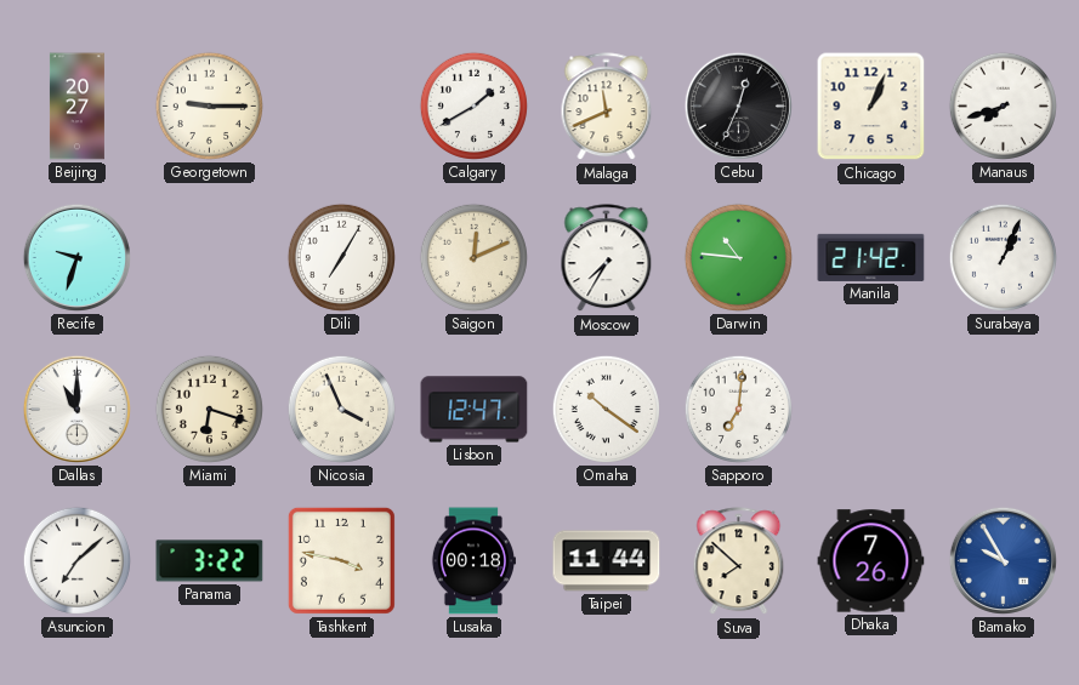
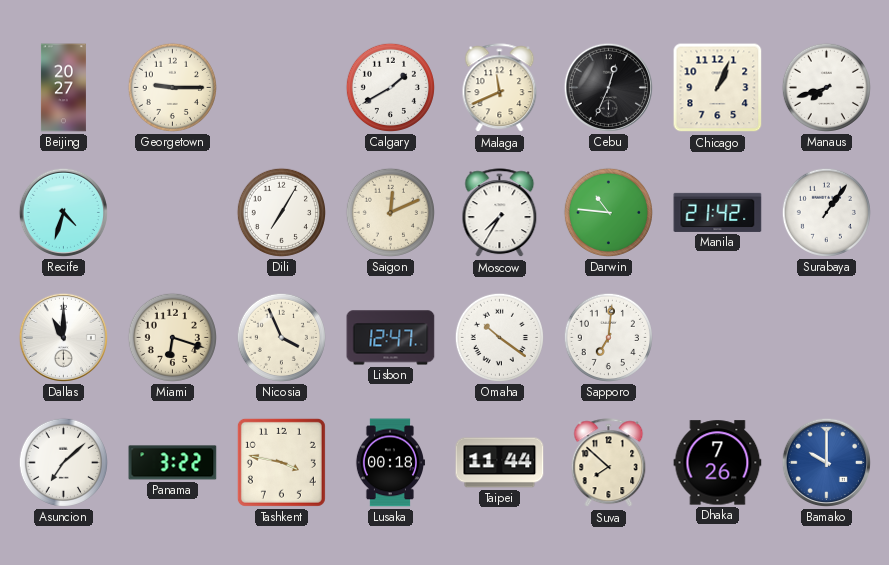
Recife: 9:33 -> 4:33 (63, 212)
Surabaya: 1:04 -> 1:06 (826, 212)
Bamako: 9:55 -> 10:00 (826, 462)
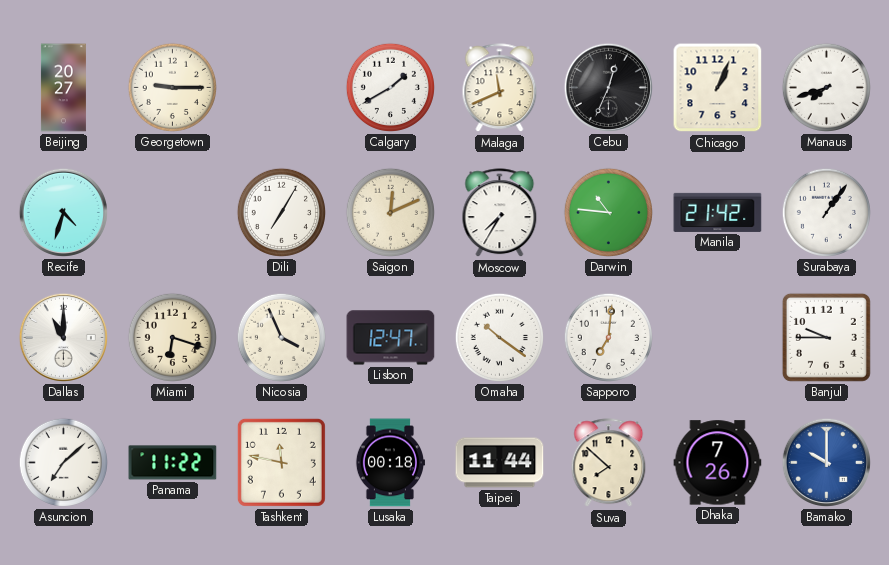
Banjul: none -> 9:45 (826, 337)
Panama: 3:22 -> 11:22 (173, 463)
Tashkent: 3:47 -> 11:47 (281, 462)
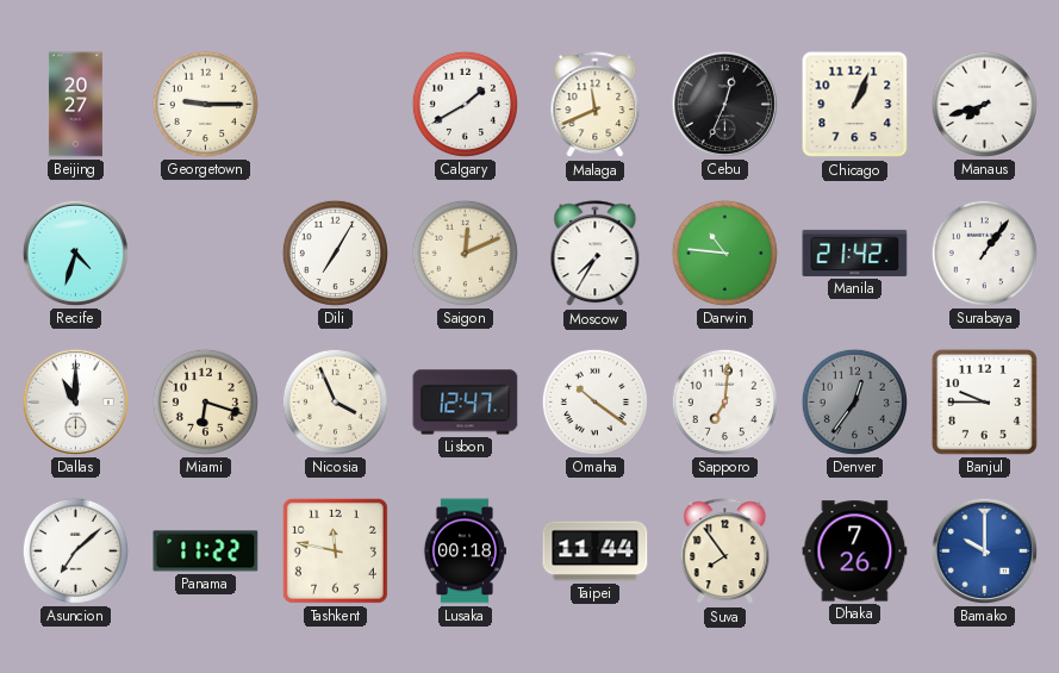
Denver: none -> 12:36 (854, 401)
Suva: 7:52 -> 7:54 (725, 552)
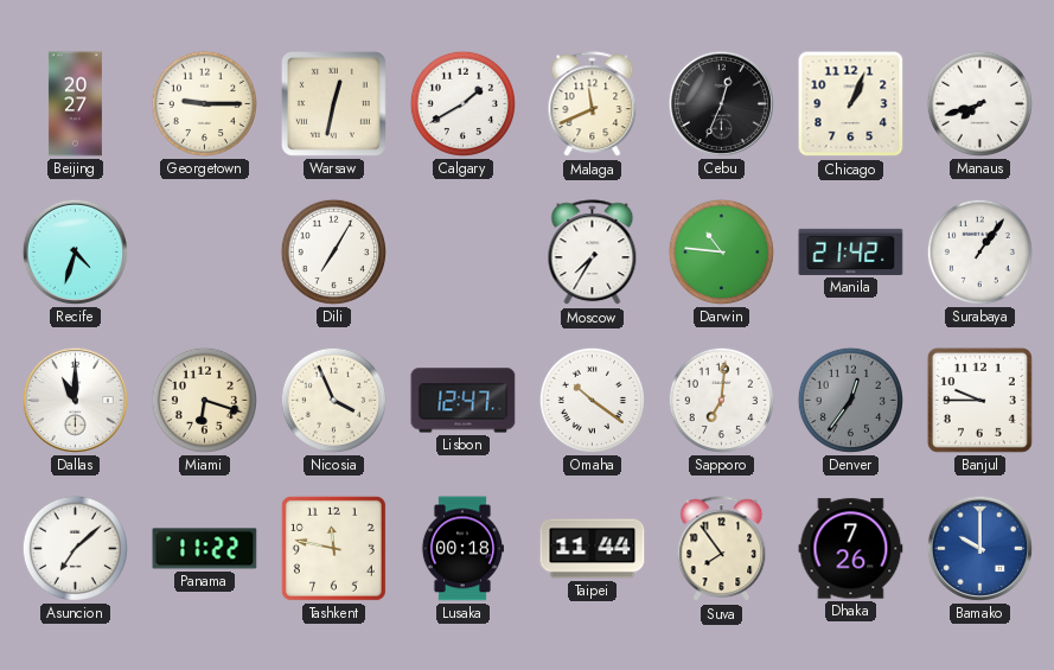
Warsaw: none -> 12:32 (333, 103)
Saigon: 12:11 -> none (465, 253)
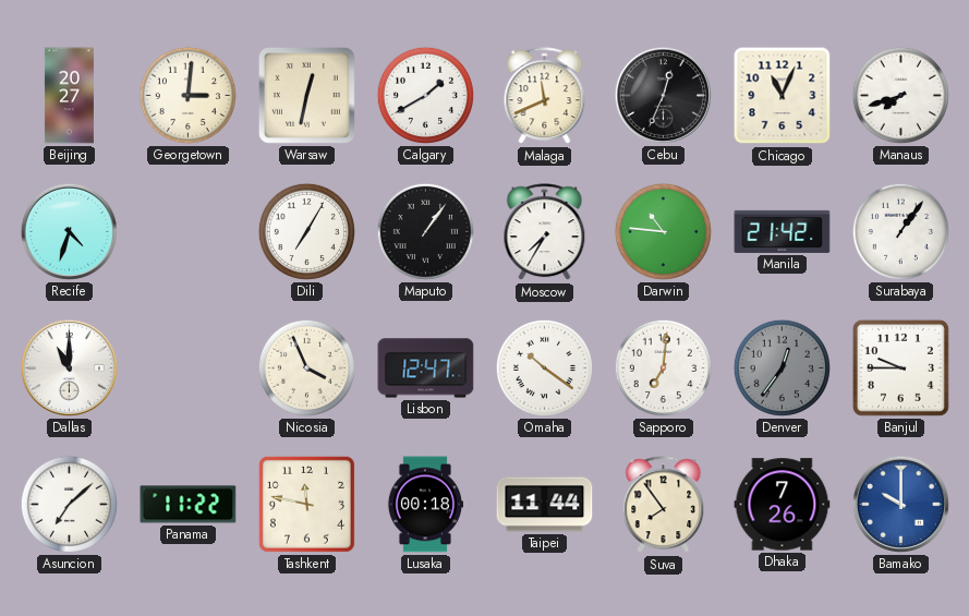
Georgetown: 9:15 -> 3:01 (187, 95)
Chicago: 1:04 -> 11:04 (783, 96)
Maputo: none -> 1:06 (425, 231)
Miami: 6:18 -> none (204, 400)
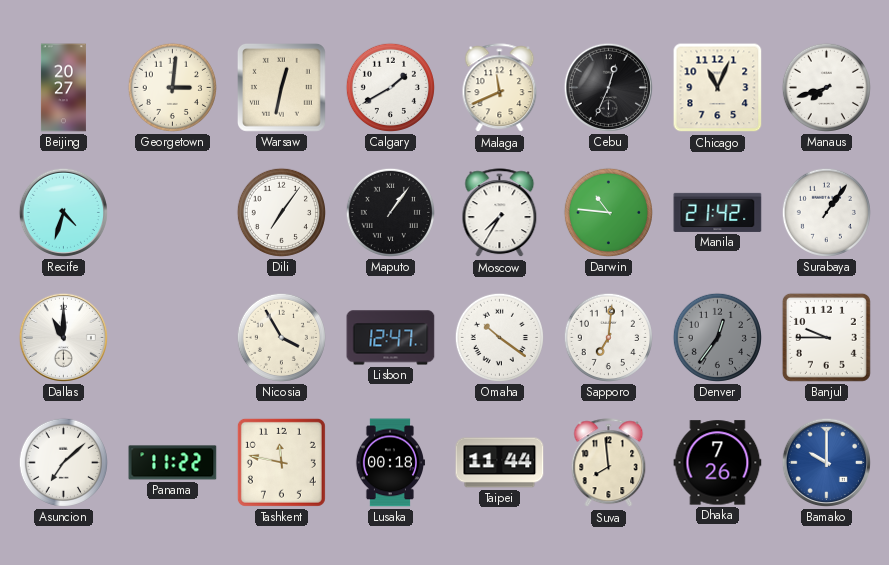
Dili: 7:05 -> 7:06 (281, 212)
Nicosia: 3:56 -> 3:55 (281, 337)
Suva: 7:54 -> 7:59 (609, 463)
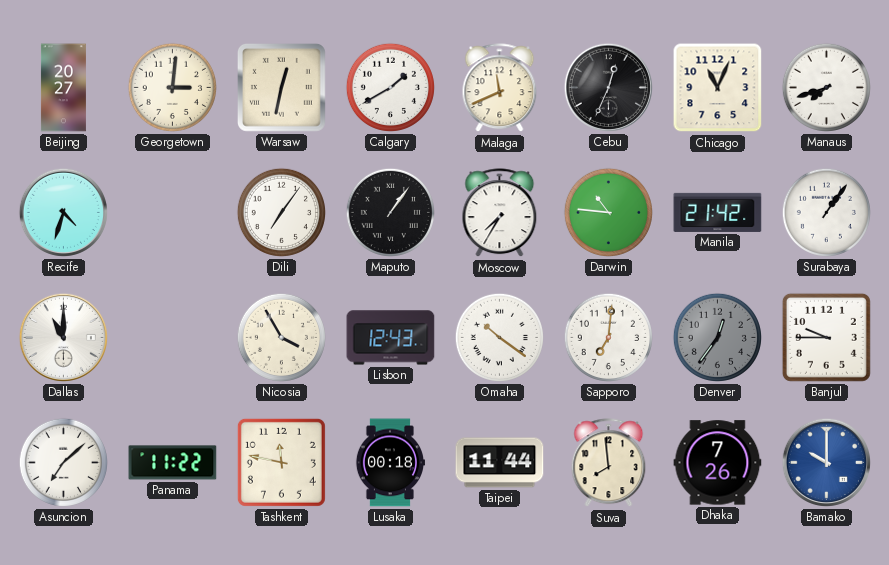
Lisbon: 12:47 -> 12:43 (391, 338)
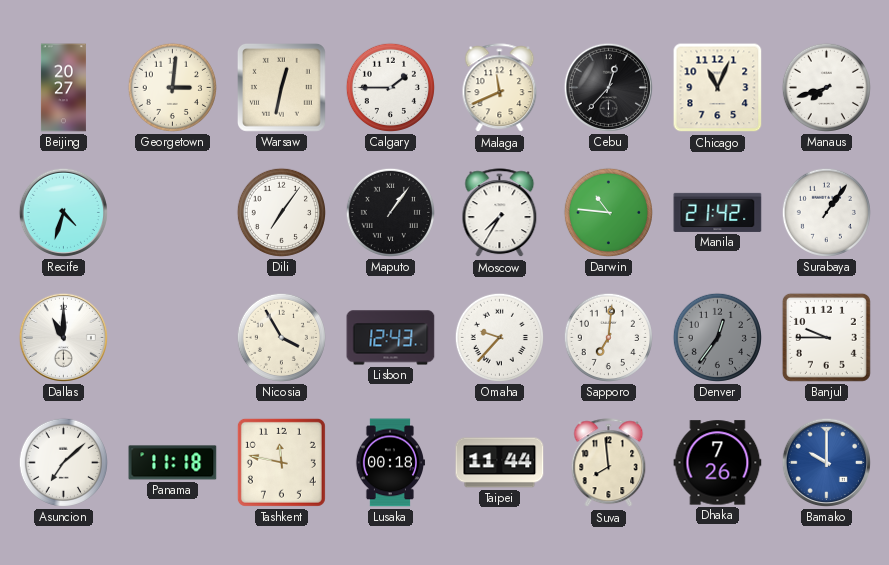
Calgary: 1:40 -> 1:45 (390, 87)
Cebu: 12:34 -> 12:37 (608, 87)
Omaha: 10:21 -> 9:37 (499, 337)
Panama: 11:22 -> 11:18 (173, 463)
